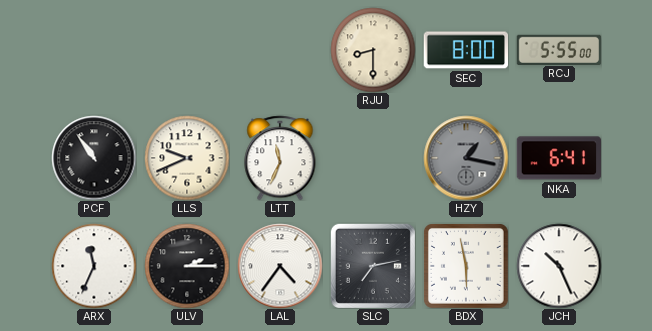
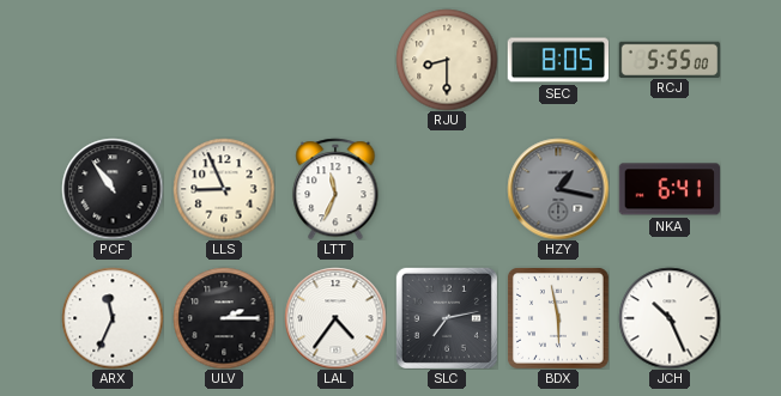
SEC: 8:00 -> 8:05 (558, 60)
LLS: 9:41 -> 8:56 (224, 189)
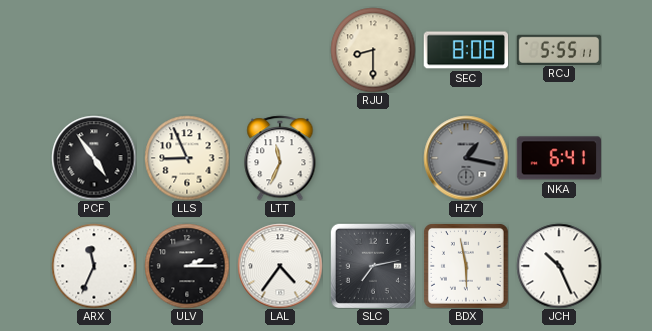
SEC: 8:05 -> 8:08 (466, 50)
RCJ: 5:55:00 -> 5:55:11 (559, 49)
PCF: 10:54 -> 4:54 (94, 158)
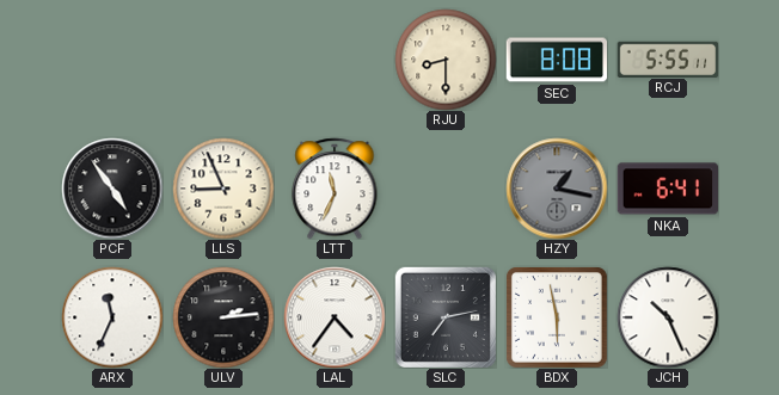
ULV: 2:15 -> 2:14 (223, 317)
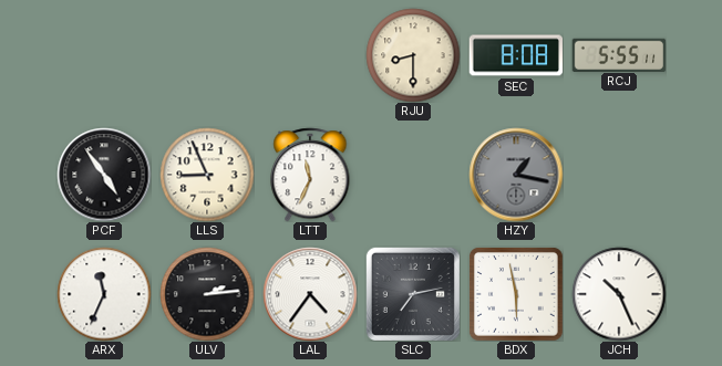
NKA: 6:41 -> none (667, 189)
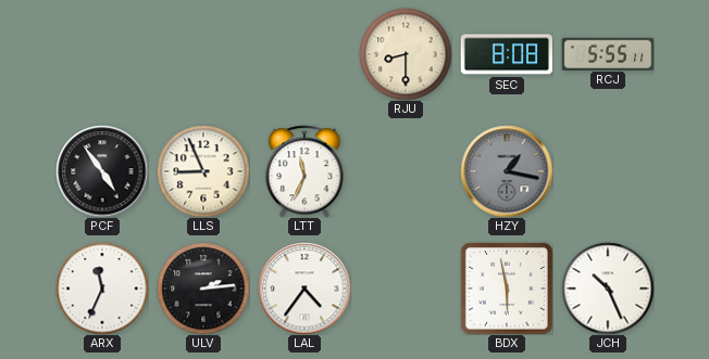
SLC: 7:13 -> none (413, 294)
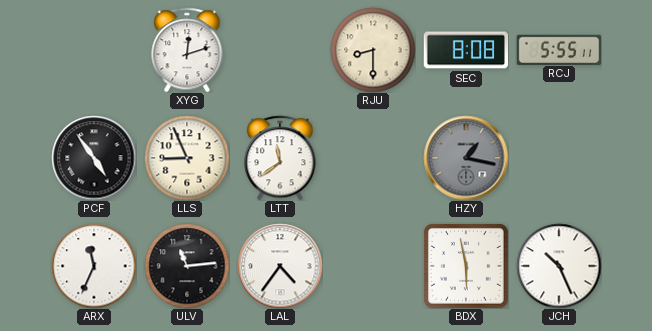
XYG: none -> 12:12 (187, 50)
LTT: 11:34 -> 11:39 (280, 158)
ULV: 2:14 -> 11:14 (187, 266)
